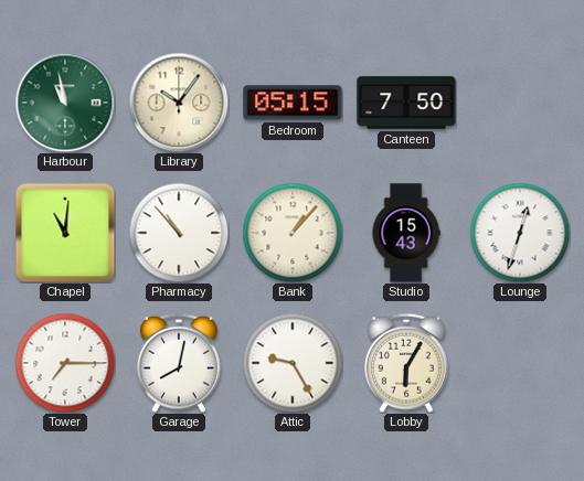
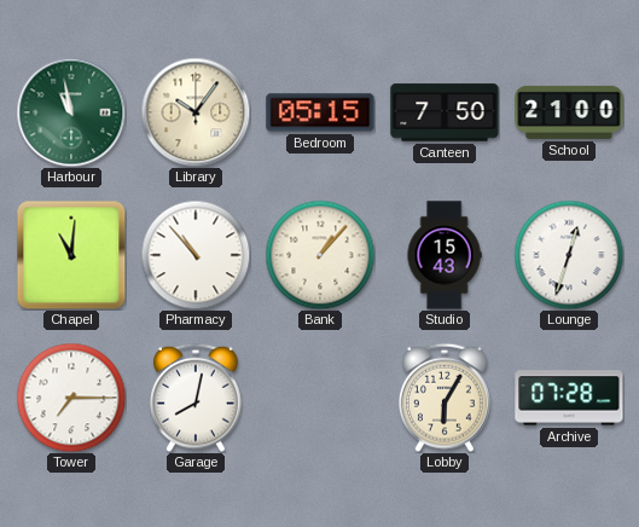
School: none -> 21:00 (569, 112)
Attic: 9:25 -> none (293, 363)
Archive: none -> 07:28 (569, 398)
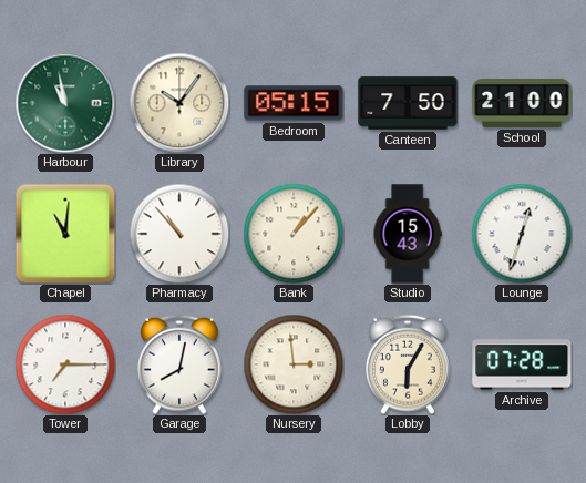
Nursery: none -> 2:59 (294, 364)
